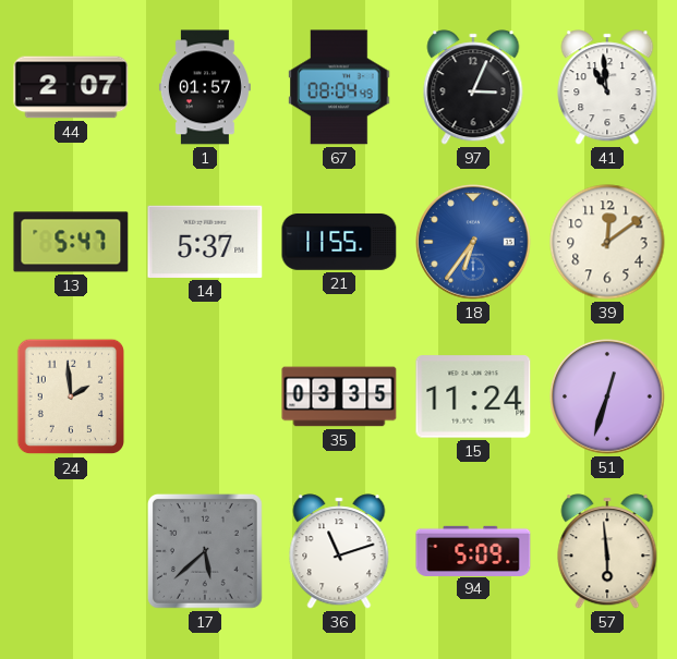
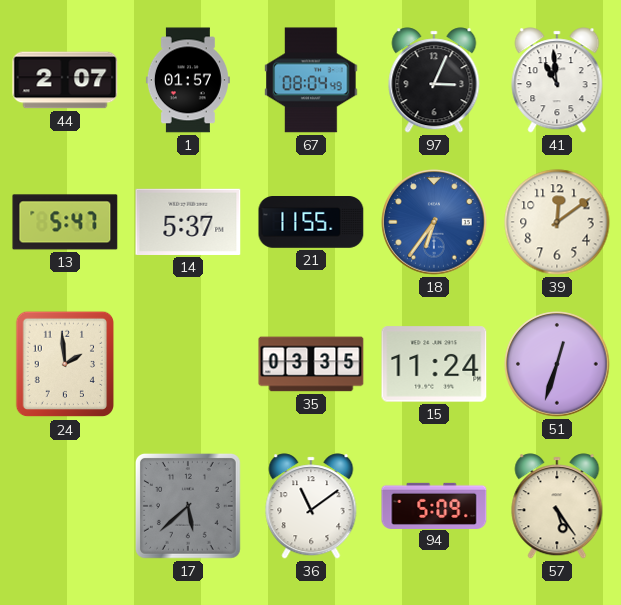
36: 11:12 -> 11:09 (311, 506)
57: 5:59 -> 5:24 (557, 506)
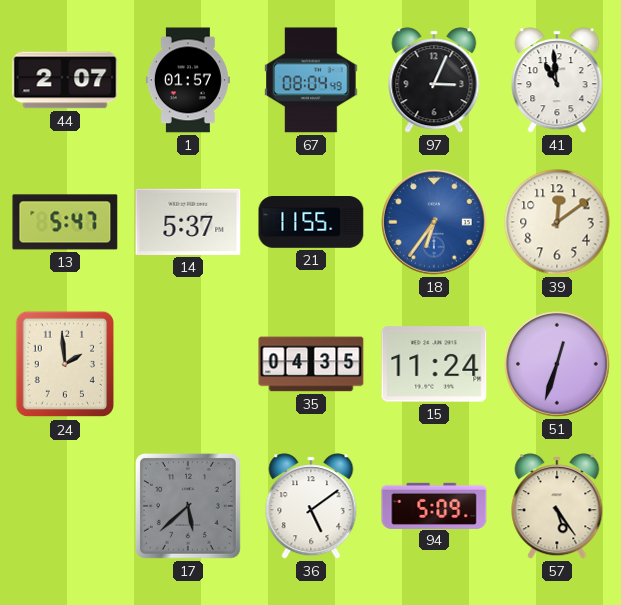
35: 03:35 -> 04:35 (311, 364)
36: 11:09 -> 5:09 (311, 506)
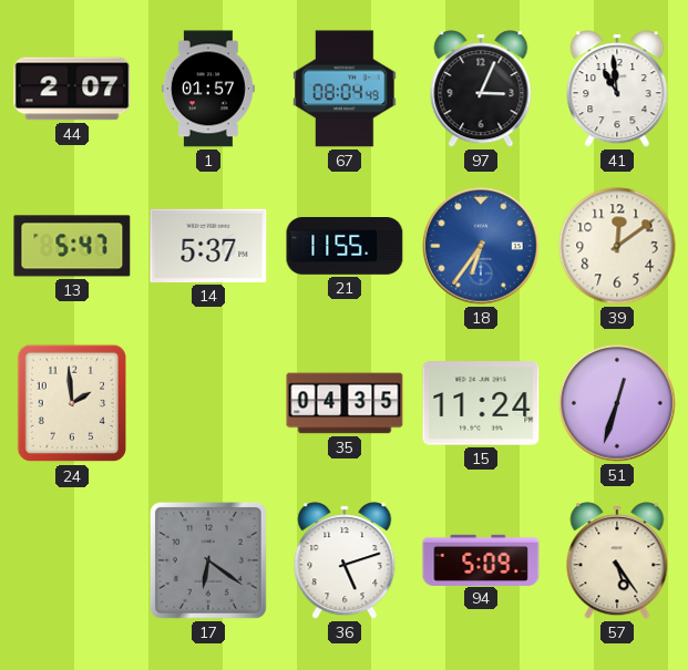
17: 5:38 -> 6:21 (208, 560)
36: 5:09 -> 5:12 (345, 560)
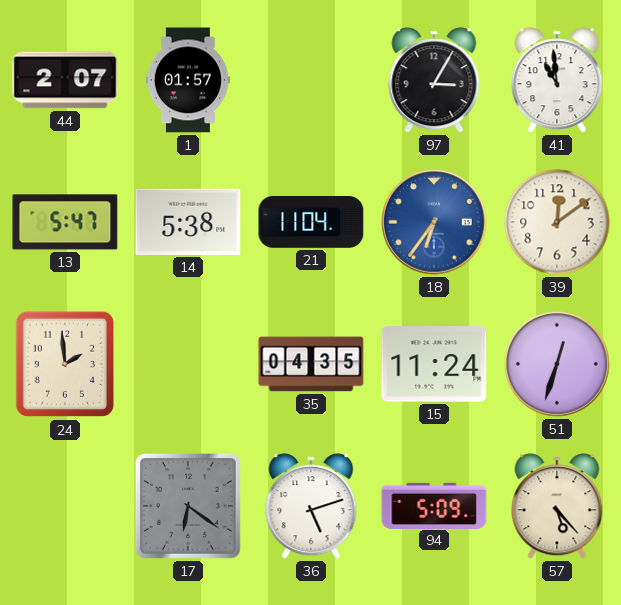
67: 08:04 -> none (345, 89)
97: 3:04 -> 3:05 (434, 80)
14: 5:37 -> 5:38 (188, 222)
21: 11:55 -> 11:04 (311, 223)
57: 5:24 -> 5:23 (557, 506)
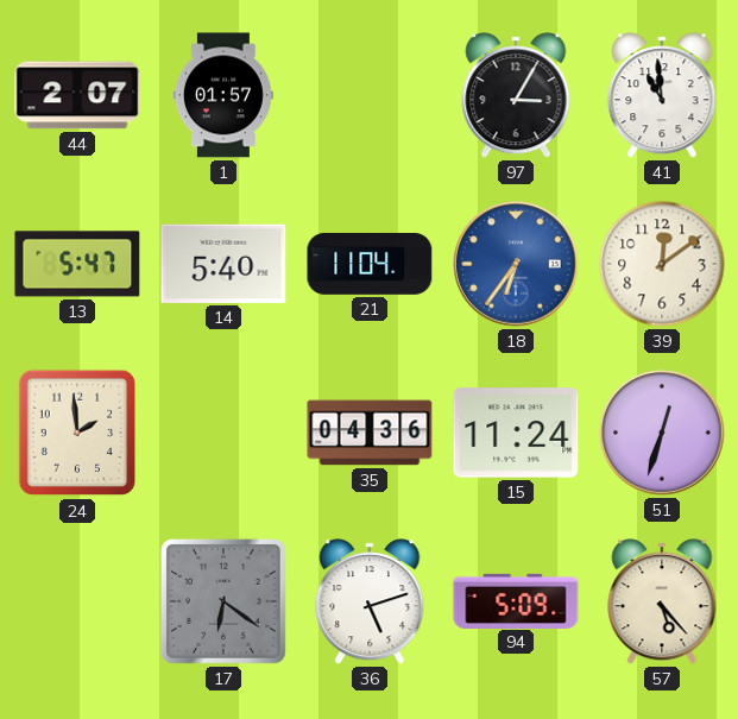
14: 5:38 -> 5:40 (223, 264)
35: 04:35 -> 04:36 (370, 433)
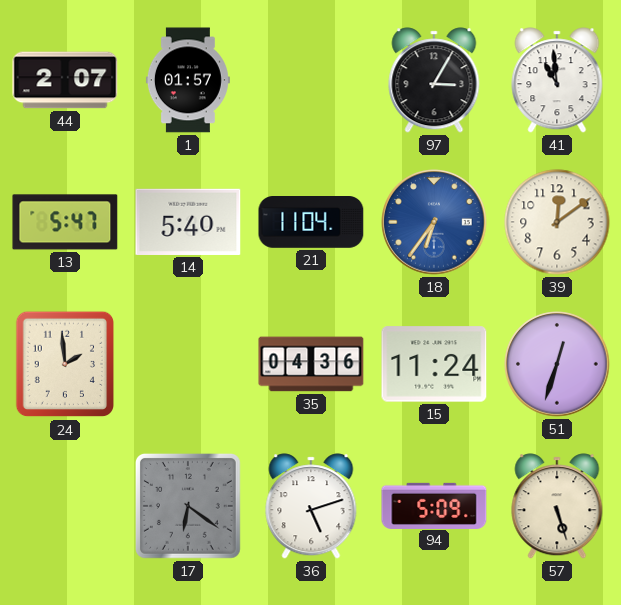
57: 5:23 -> 5:27 (557, 506)
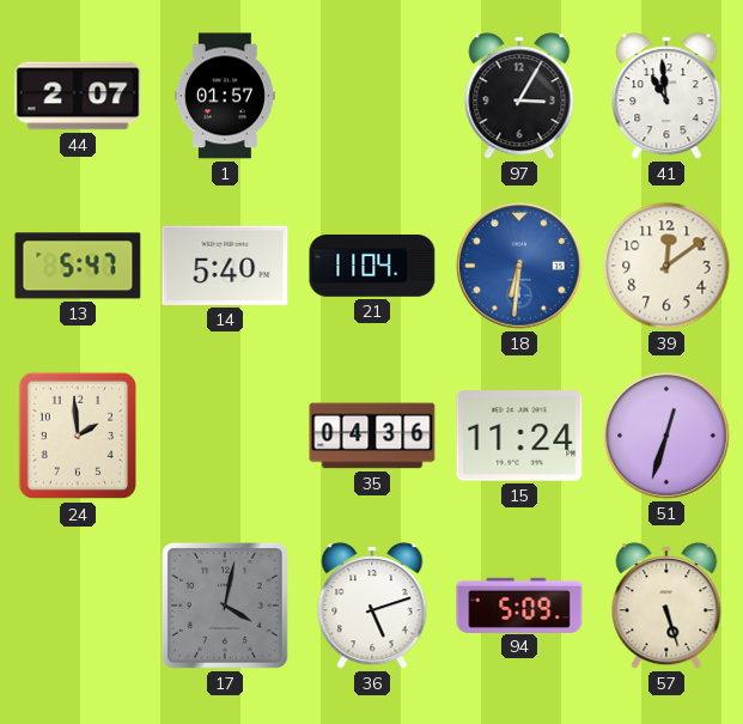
18: 6:36 -> 6:31 (519, 266)
17: 6:21 -> 4:02 (225, 606)
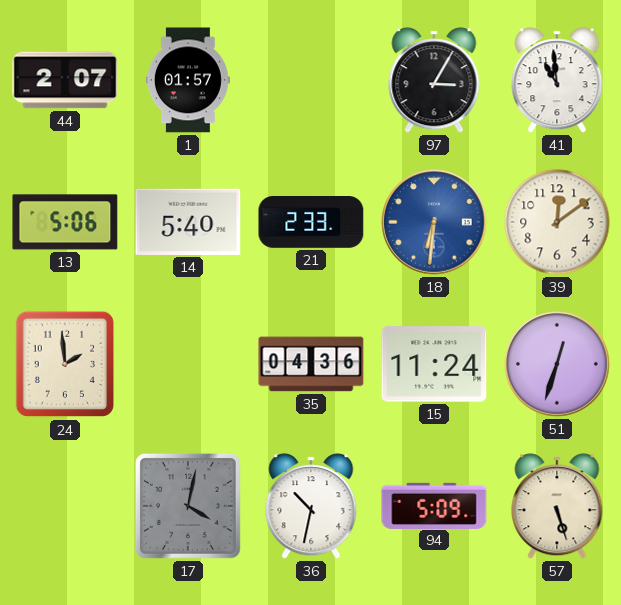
13: 5:47 -> 5:06 (65, 222)
21: 11:04 -> 2:33 (311, 223)
36: 5:12 -> 10:32 (311, 506)
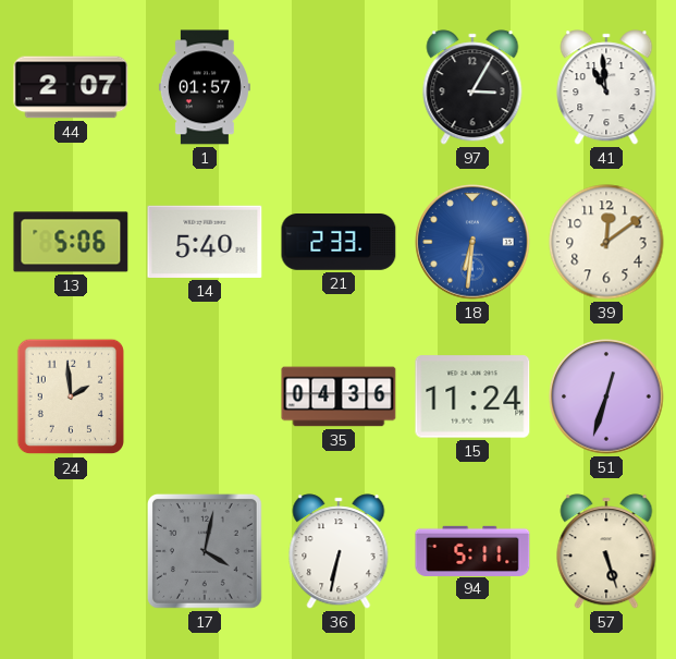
36: 10:32 -> 6:32 (339, 551)
94: 5:09 -> 5:11 (472, 550)
